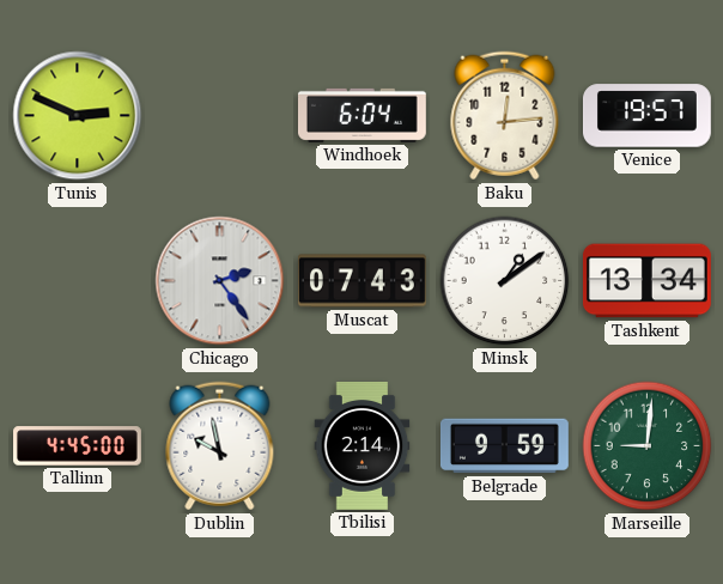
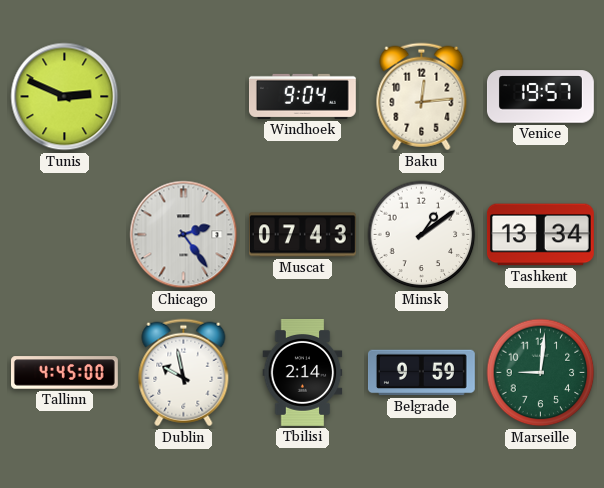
Windhoek: 6:04 -> 9:04 (302, 96)
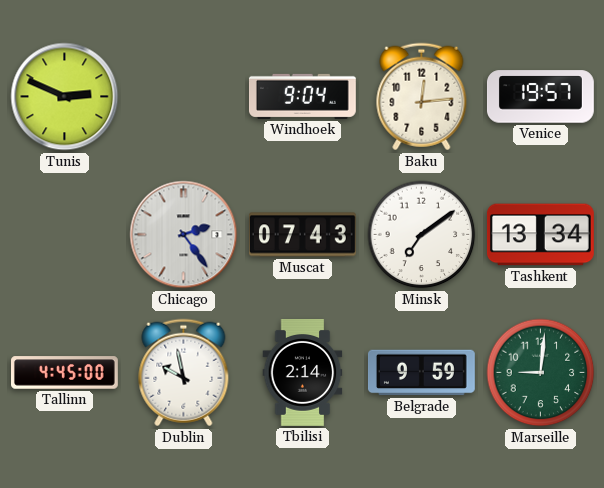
Minsk: 1:09 -> 7:09 (422, 235)
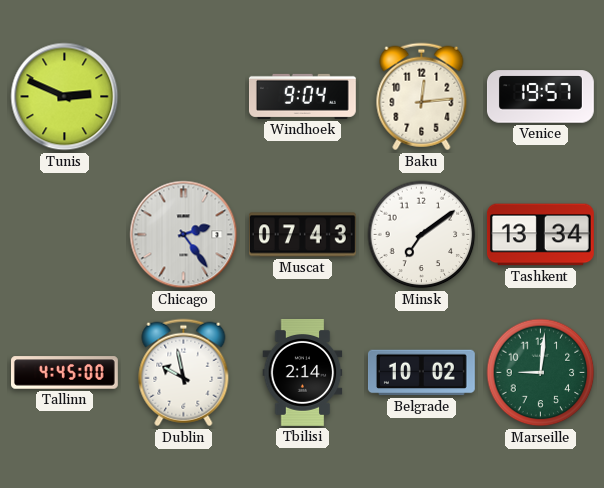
Belgrade: 9:59 -> 10:02 (421, 373)
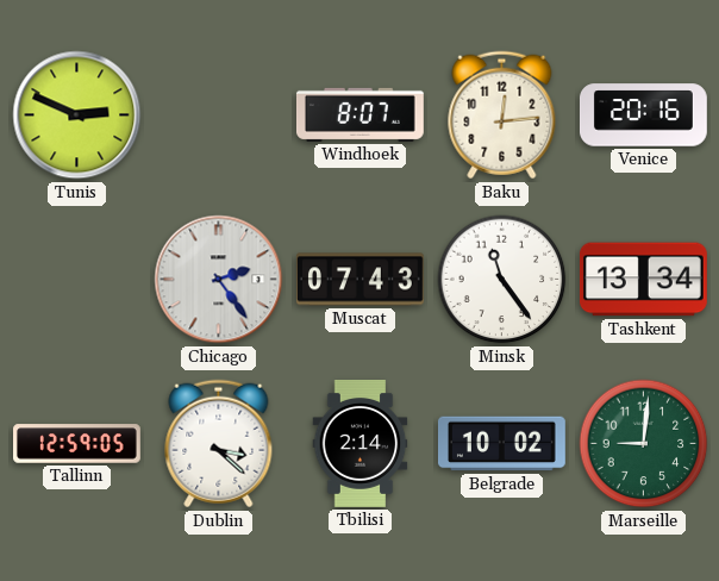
Windhoek: 9:04 -> 8:07 (359, 114)
Venice: 19:57 -> 20:16 (643, 115)
Minsk: 7:09 -> 11:24 (502, 280)
Tallinn: 4:45 -> 12:59 (77, 444)
Dublin: 9:58 -> 3:22 (219, 444)
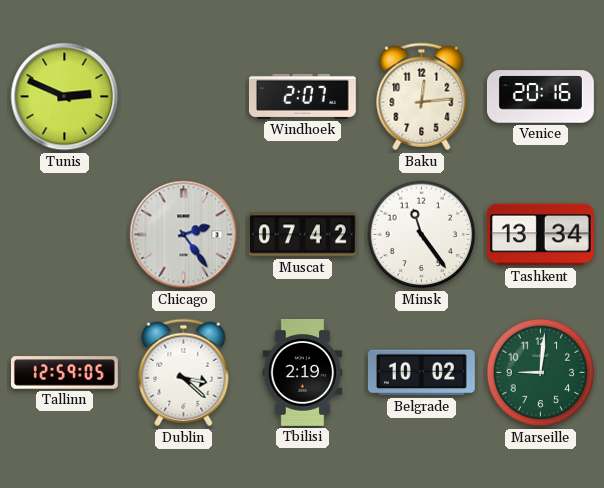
Windhoek: 8:07 -> 2:07 (302, 96)
Muscat: 07:43 -> 07:42 (302, 235)
Tbilisi: 2:14 -> 2:19 (303, 373)
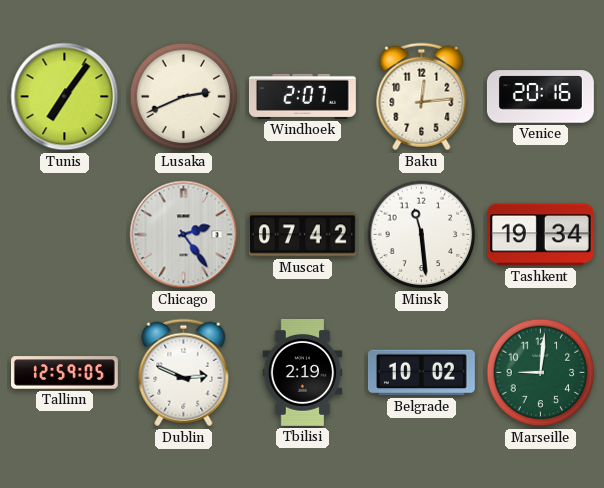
Tunis: 2:49 -> 7:06 (65, 97)
Lusaka: none -> 2:41 (184, 97)
Minsk: 11:24 -> 11:29 (422, 235)
Tashkent: 13:34 -> 19:34 (540, 235)
Dublin: 3:22 -> 2:49 (184, 373)
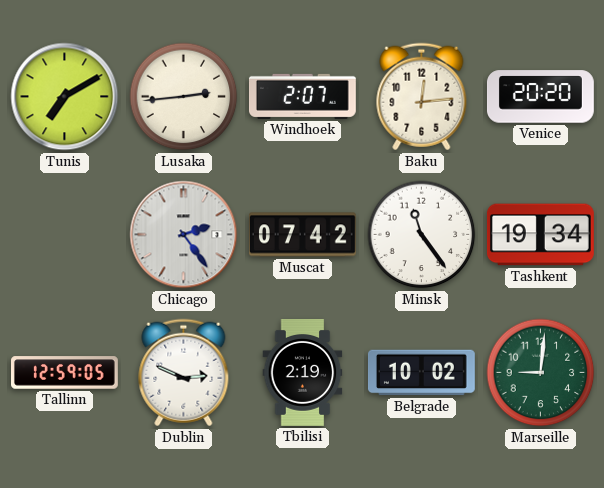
Tunis: 7:06 -> 7:10 (65, 97)
Lusaka: 2:41 -> 2:44 (184, 97)
Venice: 20:16 -> 20:20 (540, 97)
Minsk: 11:29 -> 11:24 (422, 235)
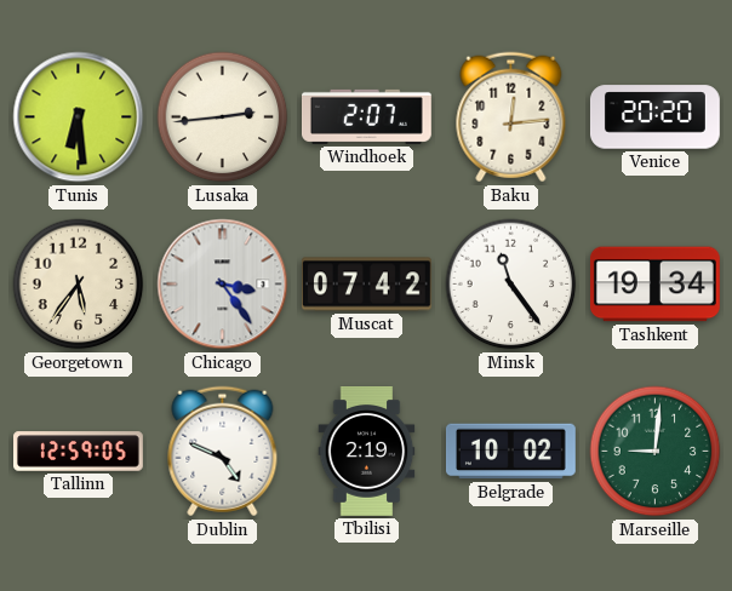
Tunis: 7:10 -> 6:29 (79, 117)
Georgetown: none -> 5:36 (79, 285)
Chicago: 2:24 -> 3:24 (223, 285)
Dublin: 2:49 -> 4:49 (223, 452)
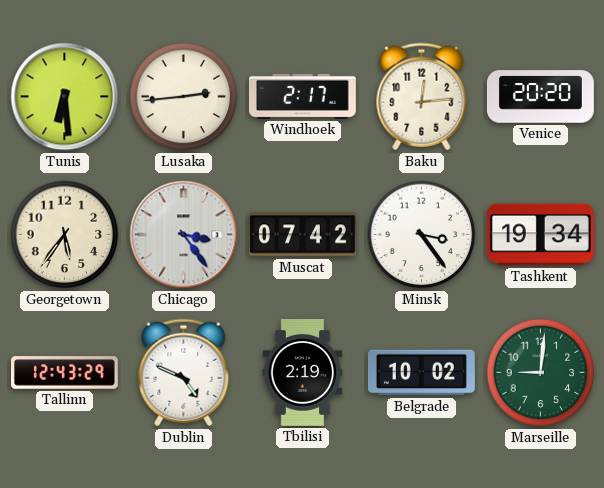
Windhoek: 2:07 -> 2:17 (302, 96)
Minsk: 11:24 -> 3:24 (422, 235)
Tallinn: 12:59 -> 12:43 (65, 373)
